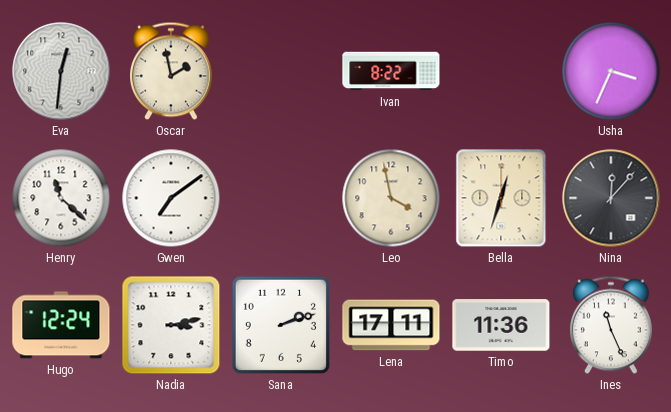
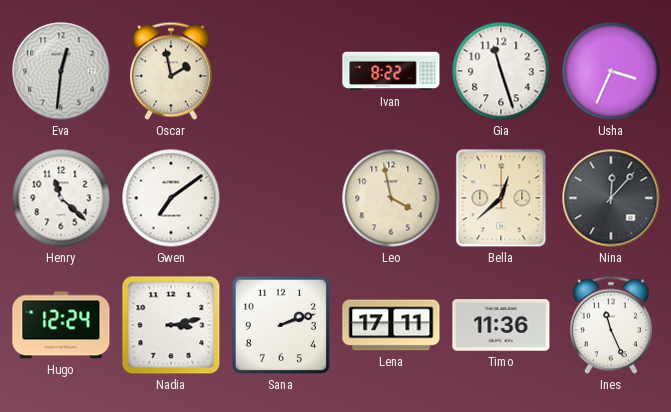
Gia: none -> 11:27 (501, 71)
Bella: 12:33 -> 12:38 (501, 198)
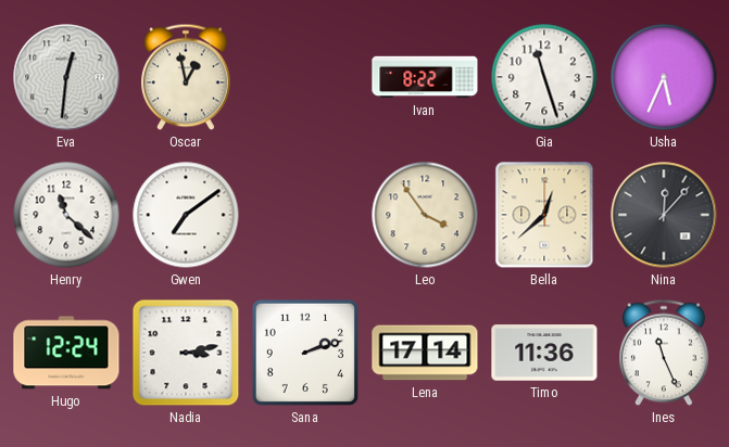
Oscar: 1:58 -> 12:58 (187, 77)
Usha: 3:34 -> 5:34 (664, 77)
Leo: 3:58 -> 3:54 (425, 215)
Lena: 17:11 -> 17:14 (425, 353)
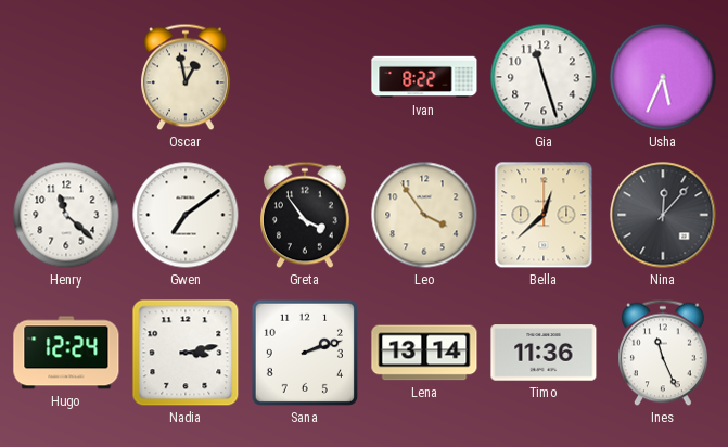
Eva: 12:31 -> none (66, 77)
Greta: none -> 3:54 (306, 215)
Lena: 17:14 -> 13:14 (424, 353)
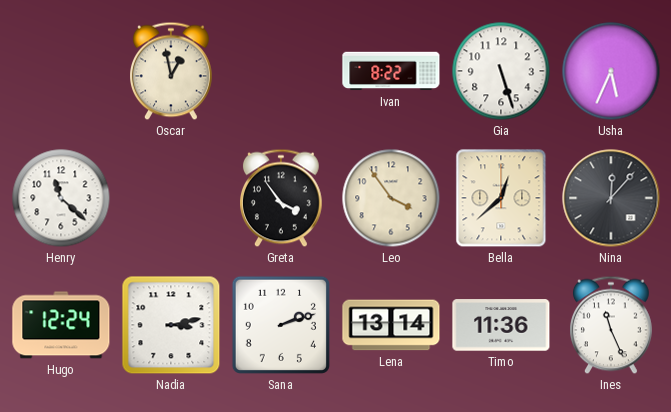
Gia: 11:27 -> 5:27 (501, 71)
Gwen: 7:09 -> none (186, 215)
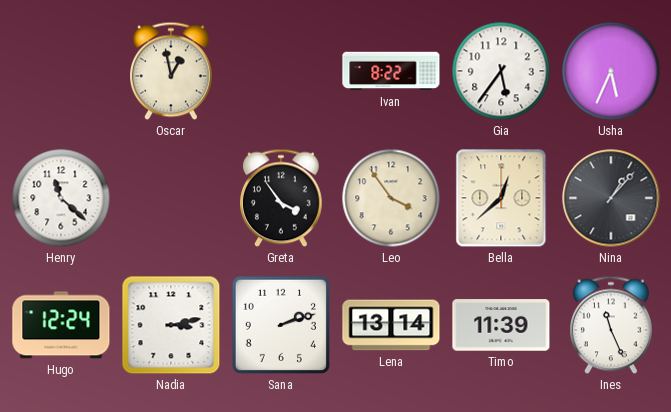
Gia: 5:27 -> 5:36 (501, 71)
Nina: 12:07 -> 1:07 (611, 198)
Timo: 11:36 -> 11:39 (501, 325)
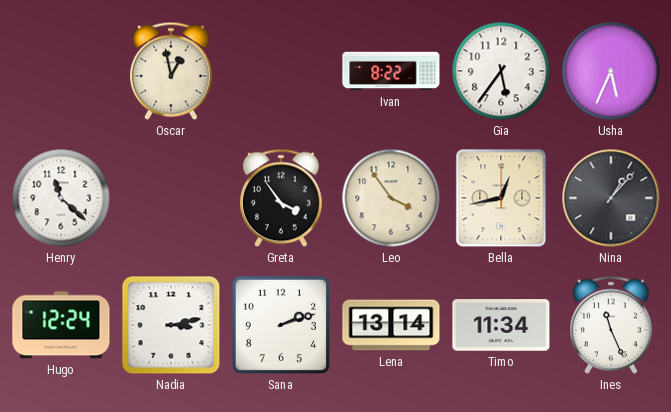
Bella: 12:38 -> 12:43 (501, 198)
Timo: 11:39 -> 11:34 (501, 325)
